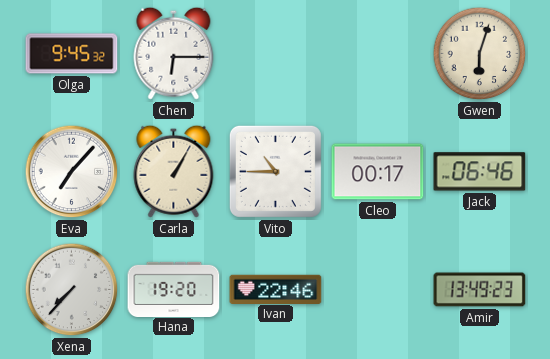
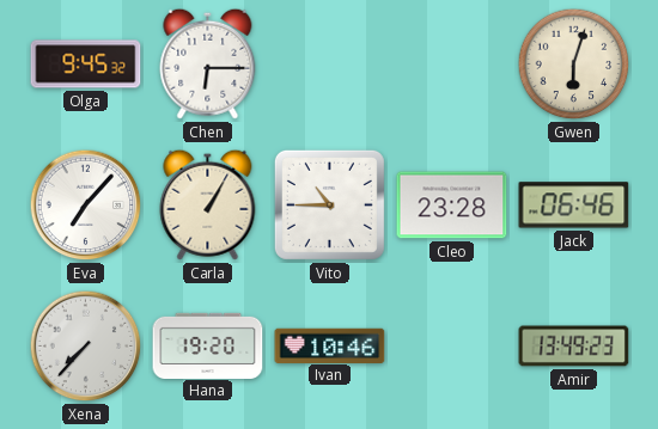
Cleo: 00:17 -> 23:28 (452, 206)
Ivan: 22:46 -> 10:46 (330, 345)
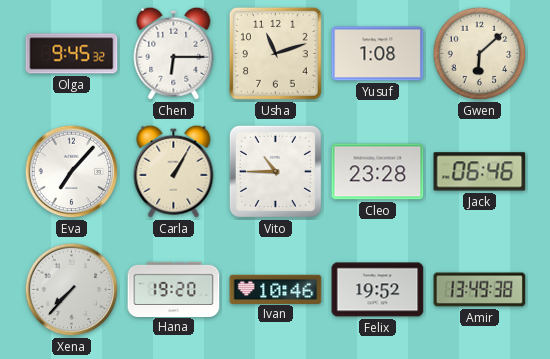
Usha: none -> 11:12 (275, 53)
Yusuf: none -> 1:08 (378, 54)
Gwen: 6:03 -> 6:08 (480, 54)
Felix: none -> 19:52 (378, 290)
Amir: 13:49:23 -> 13:49:38 (480, 290)
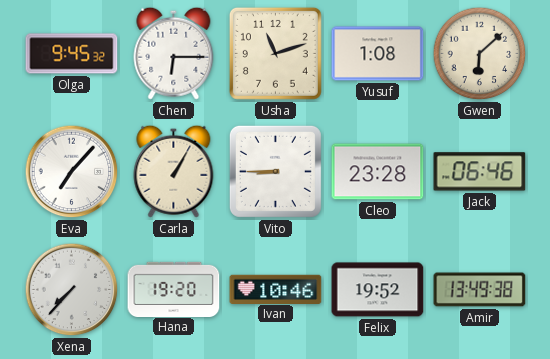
Vito: 10:45 -> 8:45 (275, 171)
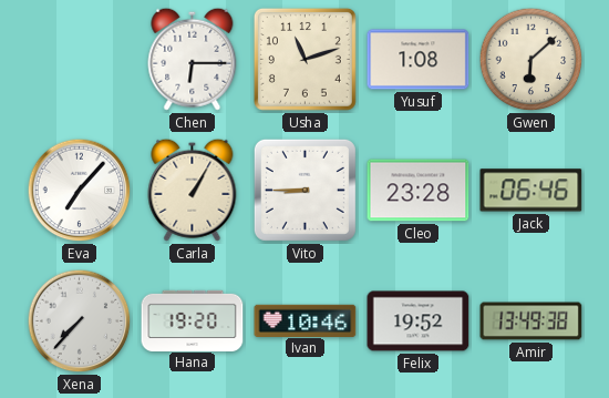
Olga: 9:45 -> none (72, 54)
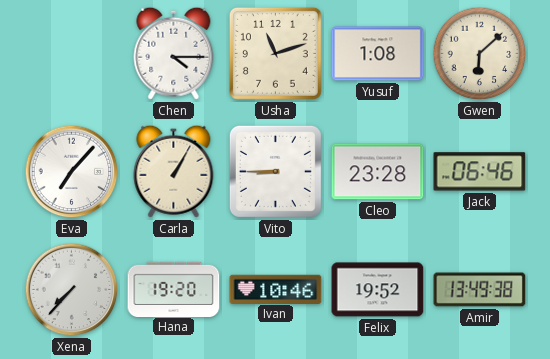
Chen: 6:15 -> 4:15 (174, 53)
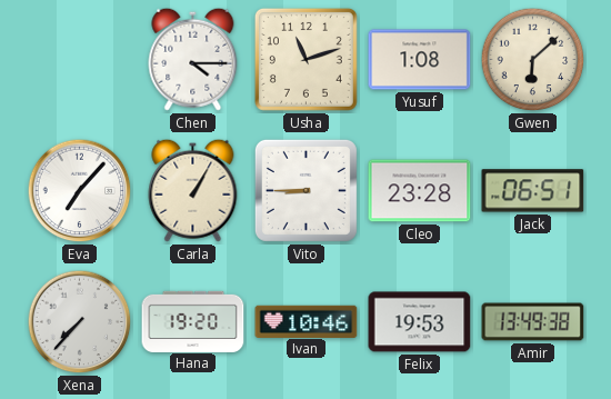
Jack: 06:46 -> 06:51 (533, 191)
Felix: 19:52 -> 19:53 (420, 322)
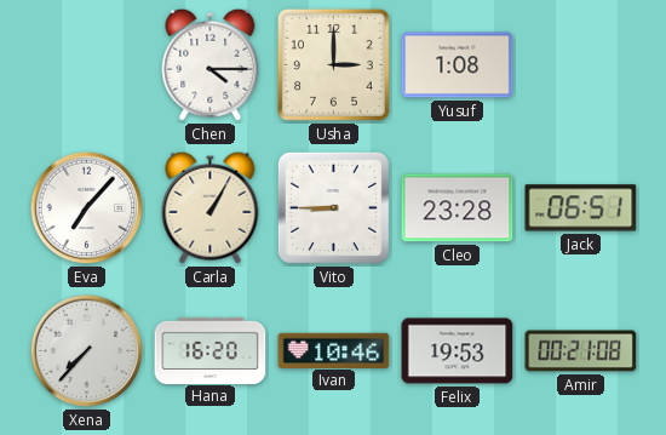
Usha: 11:12 -> 3:00 (333, 64)
Gwen: 6:08 -> none (533, 60)
Hana: 19:20 -> 16:20 (211, 350)
Amir: 13:49 -> 00:21 (581, 351)
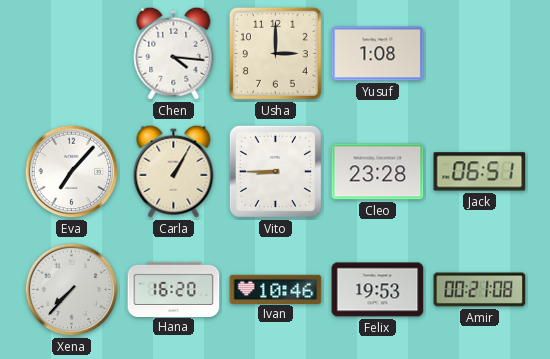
Chen: 4:15 -> 4:16 (174, 53)
